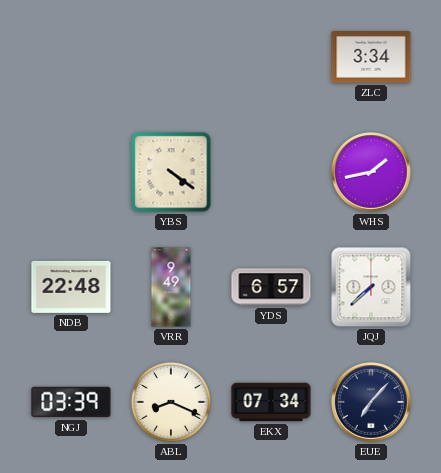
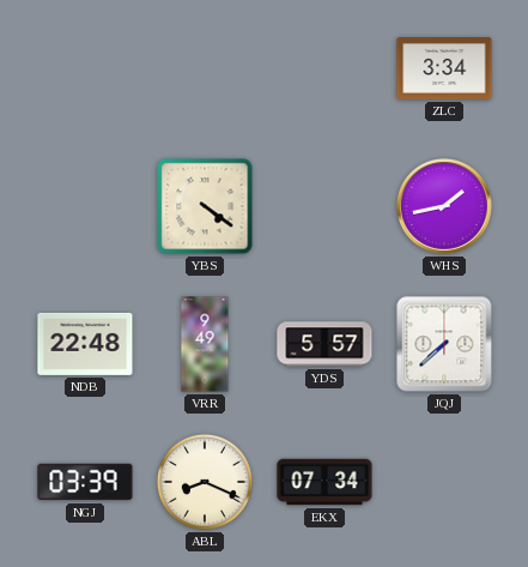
YDS: 6:57 -> 5:57 (324, 344)
EUE: 7:07 -> none (372, 403)
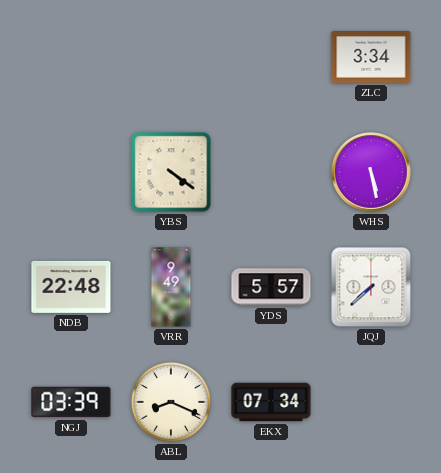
WHS: 1:43 -> 5:28 (372, 173)
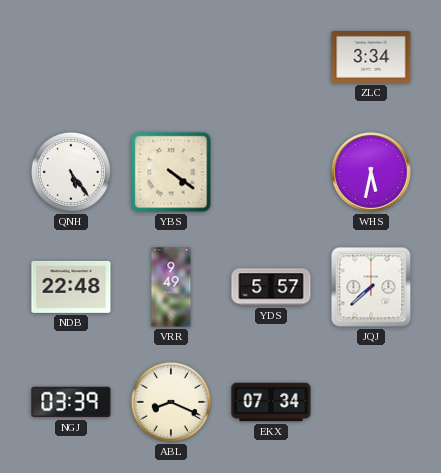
QNH: none -> 5:24 (71, 172)
WHS: 5:28 -> 5:32 (372, 173)
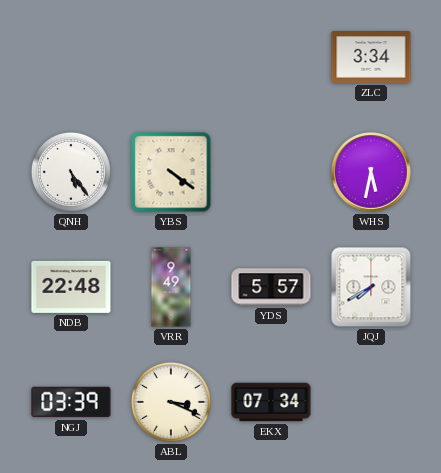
JQJ: 7:38 -> 7:40 (371, 287)
ABL: 8:19 -> 3:19 (171, 402)
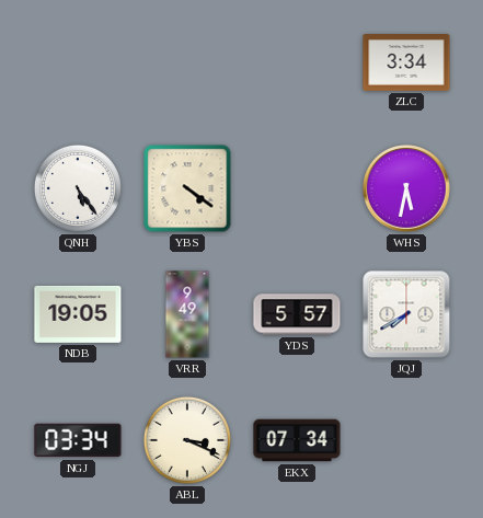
NDB: 22:48 -> 19:05 (78, 314)
NGJ: 03:39 -> 03:34 (78, 440)
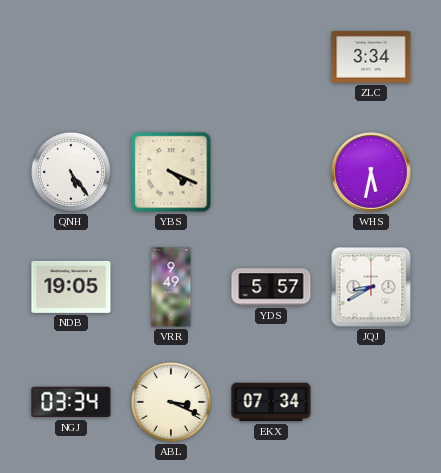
YBS: 4:21 -> 4:19 (171, 172)
JQJ: 7:40 -> 8:40 (371, 287)
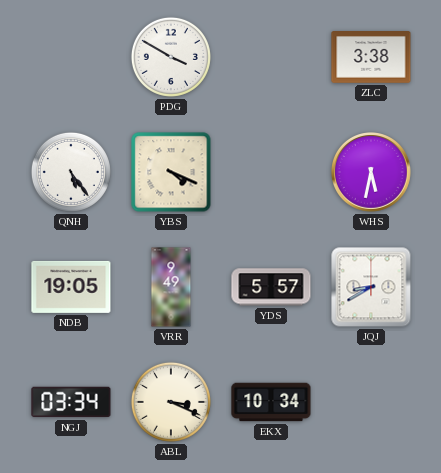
PDG: none -> 3:50 (171, 57)
ZLC: 3:34 -> 3:38 (371, 58)
EKX: 07:34 -> 10:34 (271, 402)
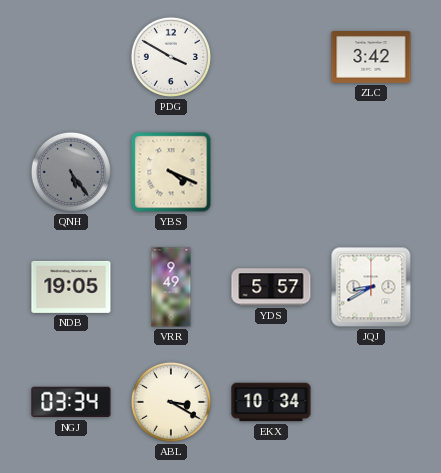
ZLC: 3:38 -> 3:42 (371, 58)
QNH dial: white -> grey (71, 172)
WHS: 5:32 -> none (372, 173)
ABL: 3:19 -> 3:20 (171, 402)
